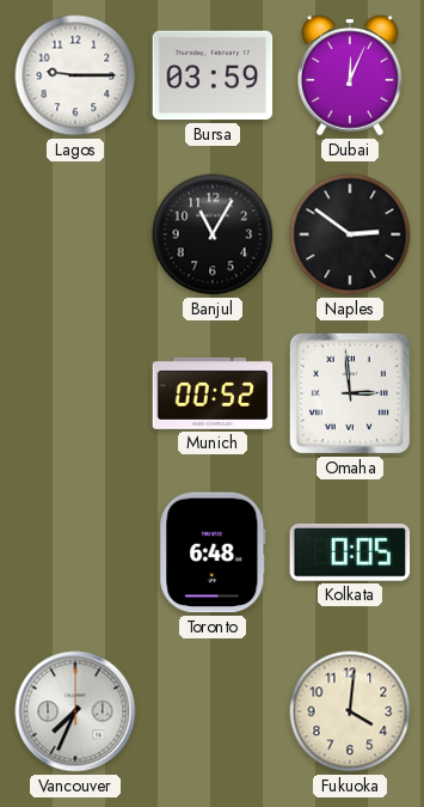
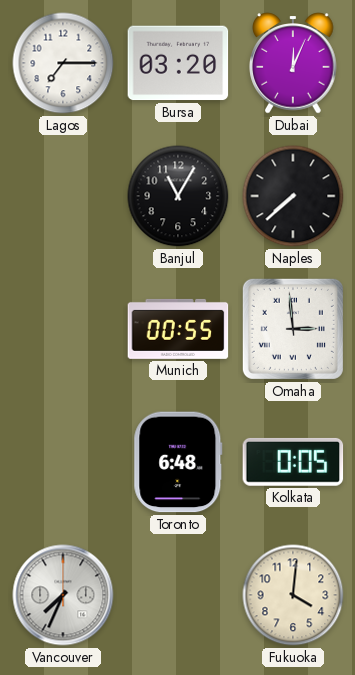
Lagos: 9:15 -> 7:15 (63, 63)
Bursa: 03:59 -> 03:20 (178, 63)
Naples: 2:51 -> 7:38 (293, 196)
Munich: 00:52 -> 00:55 (178, 329)
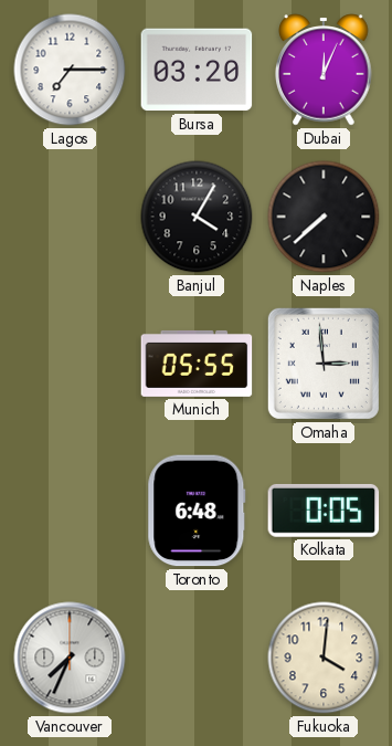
Banjul: 11:05 -> 4:05 (197, 217)
Munich: 00:55 -> 05:55 (197, 364)
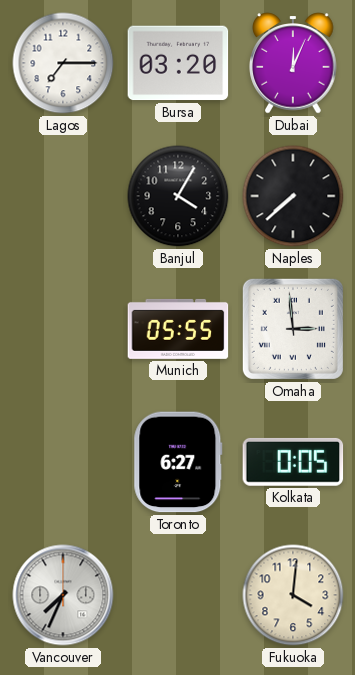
Toronto: 6:48 -> 6:27 (178, 462)
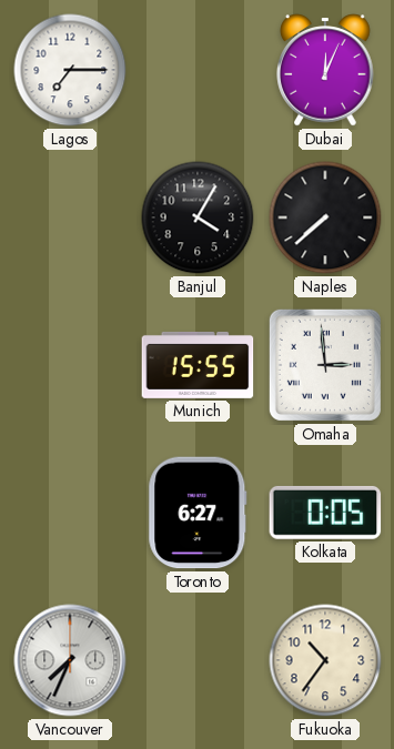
Bursa: 03:20 -> none (178, 63)
Munich: 05:55 -> 15:55 (198, 365)
Fukuoka: 4:01 -> 10:36 (325, 660)
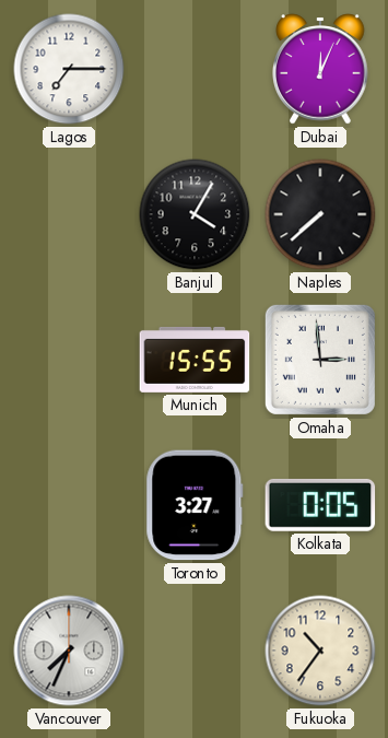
Toronto: 6:27 -> 3:27 (195, 505)
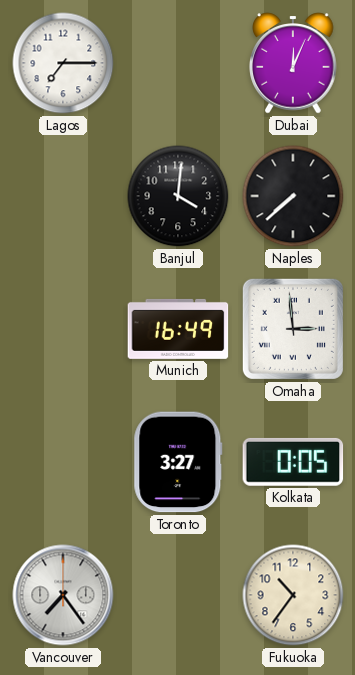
Banjul: 4:05 -> 4:01 (178, 196)
Munich: 15:55 -> 16:49 (178, 329)
Vancouver: 7:34 -> 7:24 (63, 595)
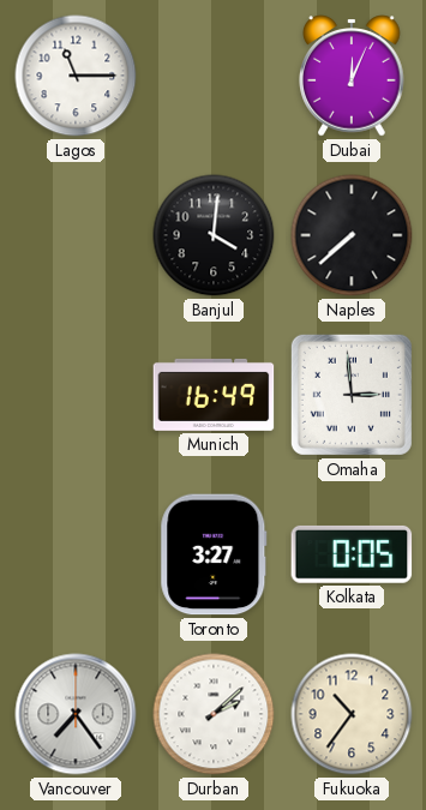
Lagos: 7:15 -> 11:15 (76, 76)
Durban: none -> 2:08 (214, 714)
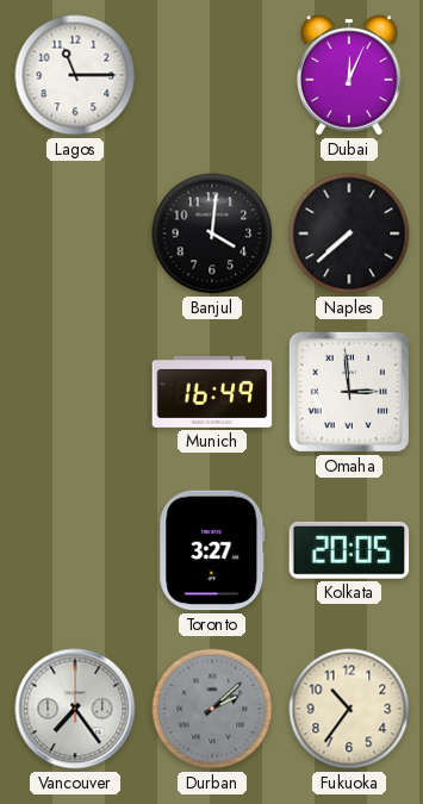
Kolkata: 0:05 -> 20:05 (349, 550)
Durban dial: white -> grey (212, 709)
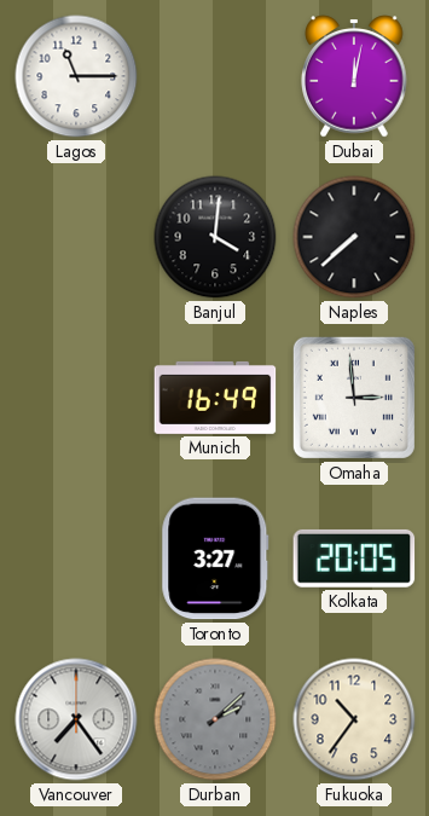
Dubai: 12:04 -> 12:02 (354, 76)
